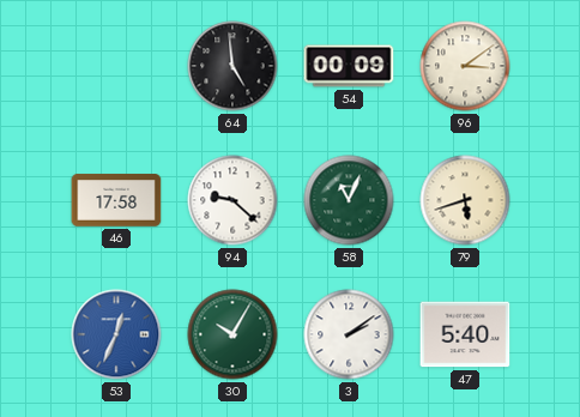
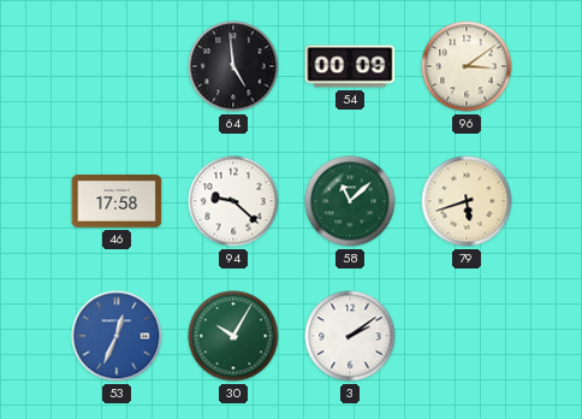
58: 11:04 -> 11:08 (350, 201)
47: 5:40 -> none (465, 334)
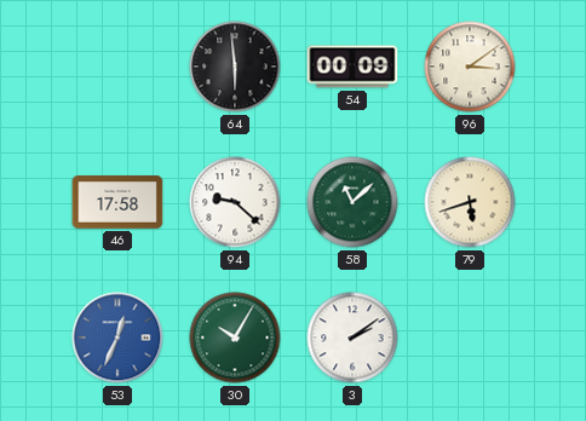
64: 4:59 -> 5:59 (235, 67)
